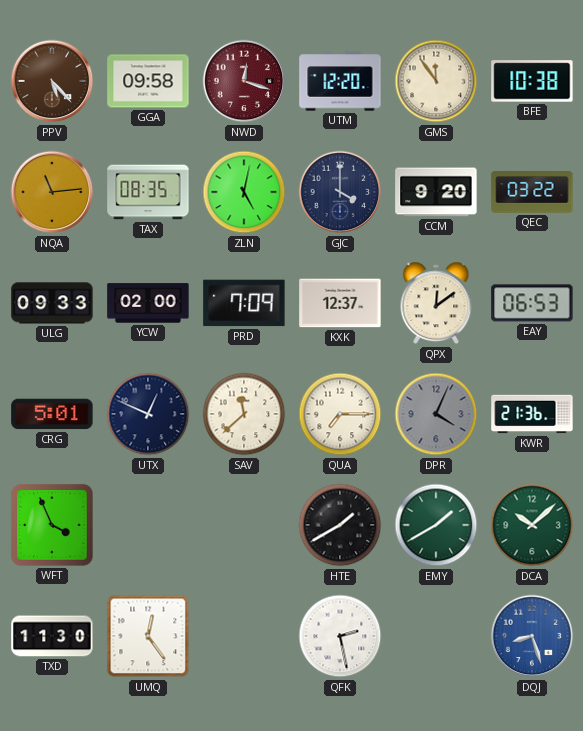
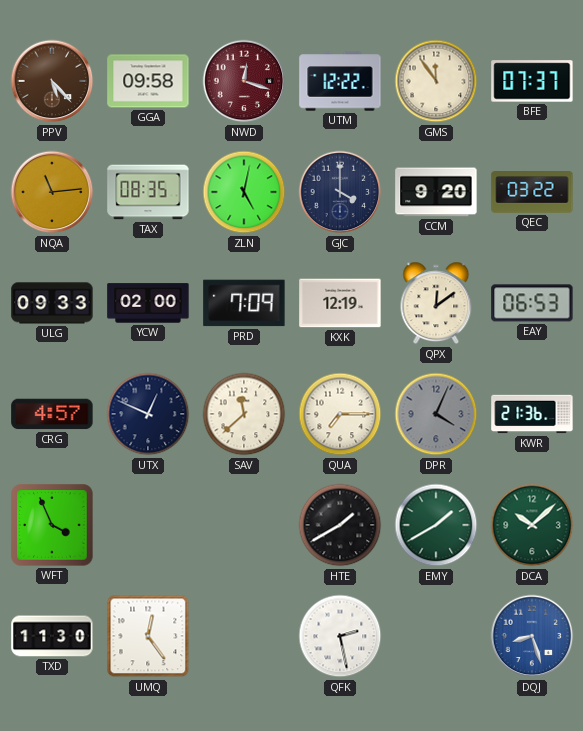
UTM: 12:20 -> 12:22 (340, 81)
BFE: 10:38 -> 07:37 (532, 81)
KXK: 12:37 -> 12:19 (340, 303)
CRG: 5:01 -> 4:57 (52, 414)
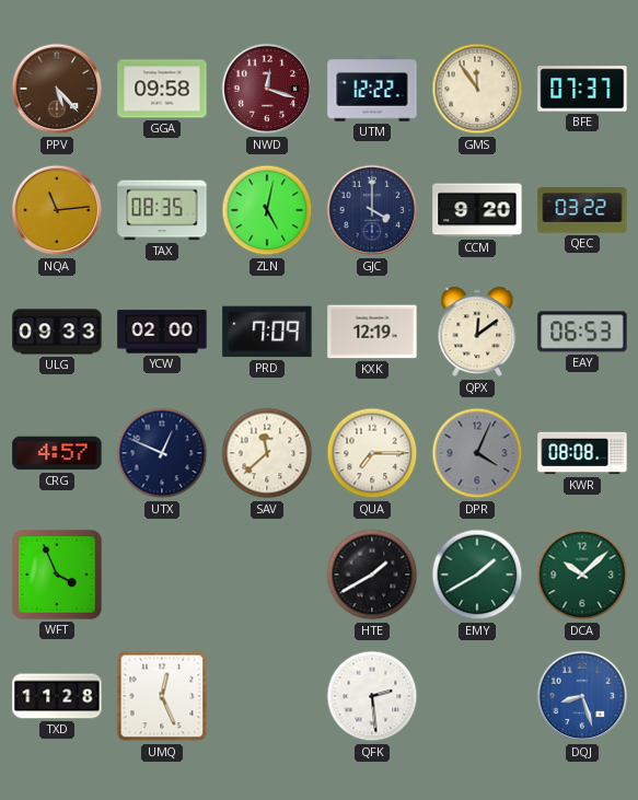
KWR: 21:36 -> 08:08 (582, 453)
TXD: 11:30 -> 11:28 (57, 696)
UMQ: 12:24 -> 12:26 (162, 696)
QFK: 2:28 -> 2:29 (372, 696)
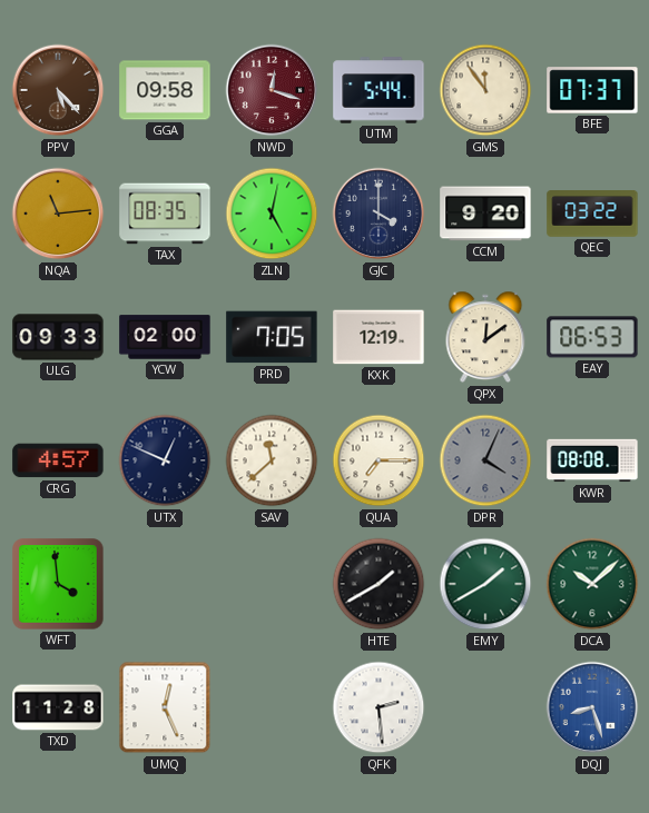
UTM: 12:22 -> 5:44 (378, 90)
PRD: 7:09 -> 7:05 (272, 337)
WFT: 3:56 -> 3:59 (58, 584)
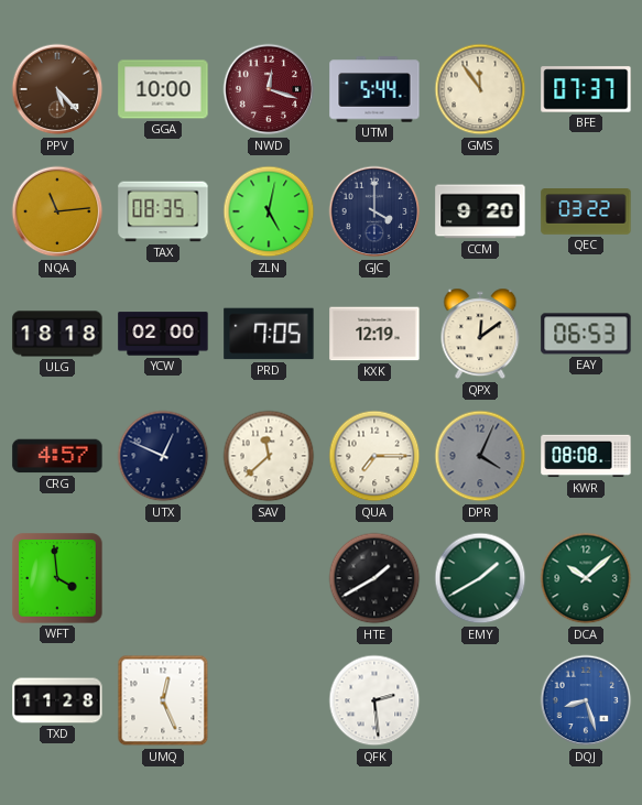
GGA: 09:58 -> 10:00 (163, 89)
ULG: 09:33 -> 18:18 (57, 334)
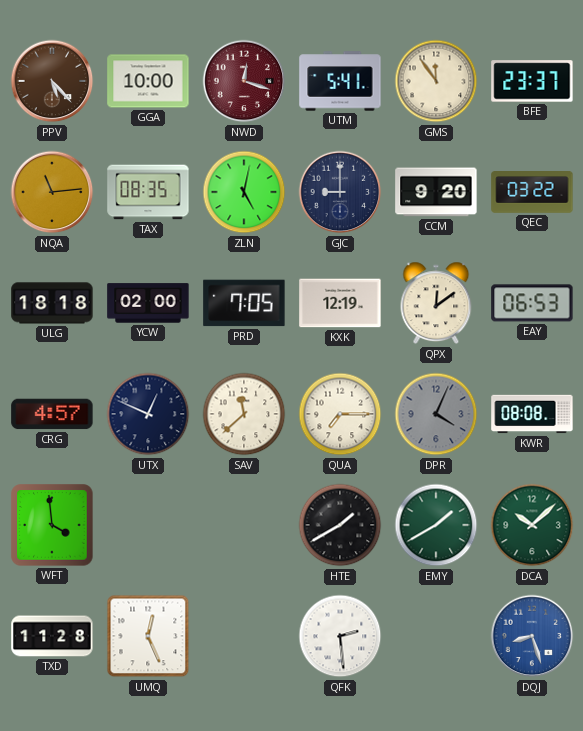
UTM: 5:44 -> 5:41 (340, 81)
BFE: 07:37 -> 23:37 (532, 81)
GJC: 4:00 -> 9:00 (340, 192)
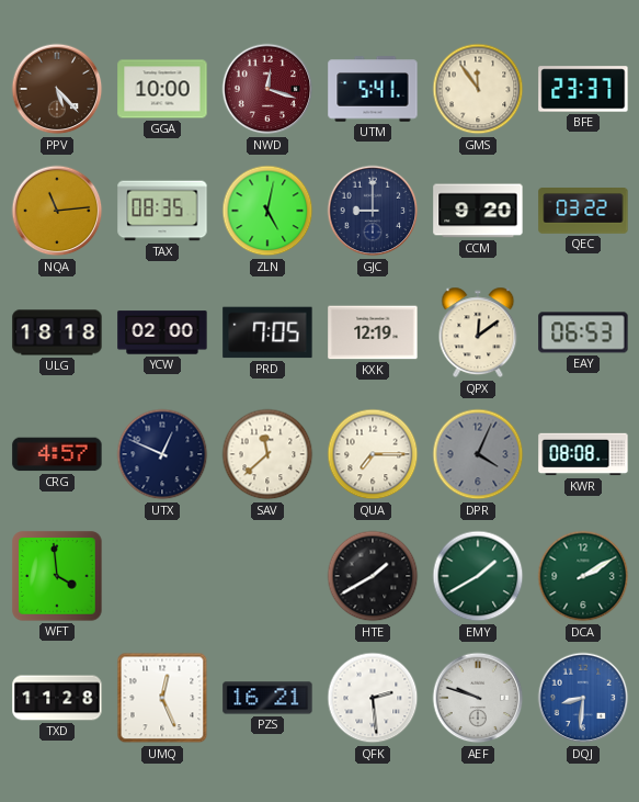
DCA: 10:08 -> 2:10 (583, 576)
PZS: none -> 16:21 (267, 698)
AEF: none -> 9:48 (478, 698)
DQJ: 8:27 -> 8:31 (583, 698)
